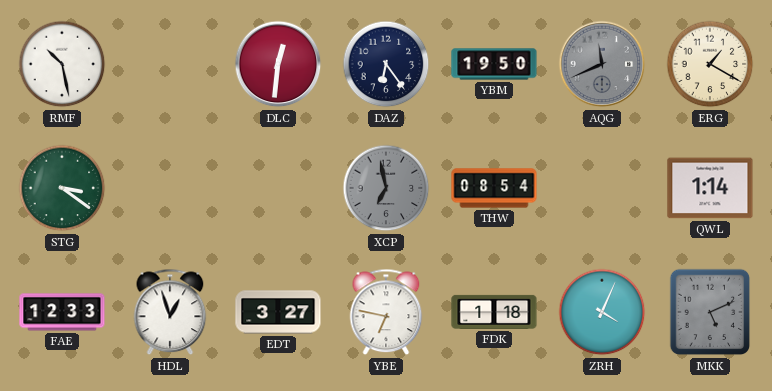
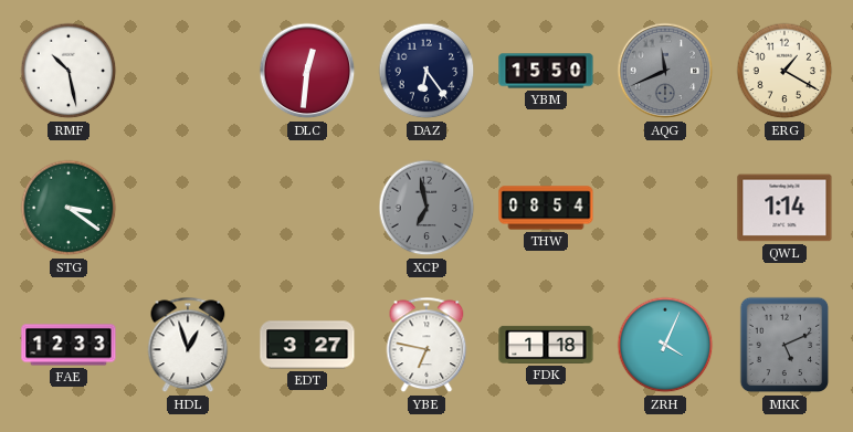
YBM: 19:50 -> 15:50 (546, 71)
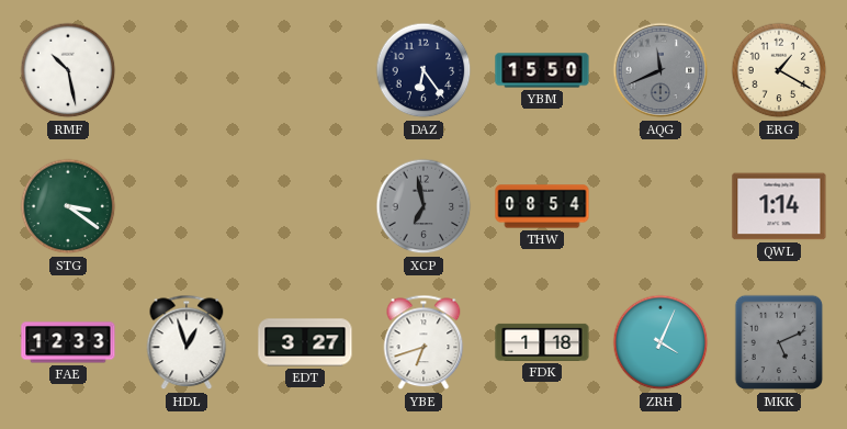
DLC: 12:31 -> none (307, 71)
YBE: 6:47 -> 6:42 (423, 342)
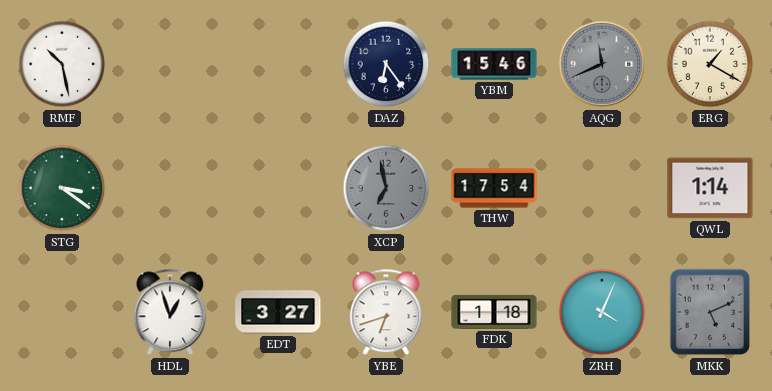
YBM: 15:50 -> 15:46 (494, 64)
THW: 08:54 -> 17:54 (494, 188)
FAE: 12:33 -> none (68, 342)
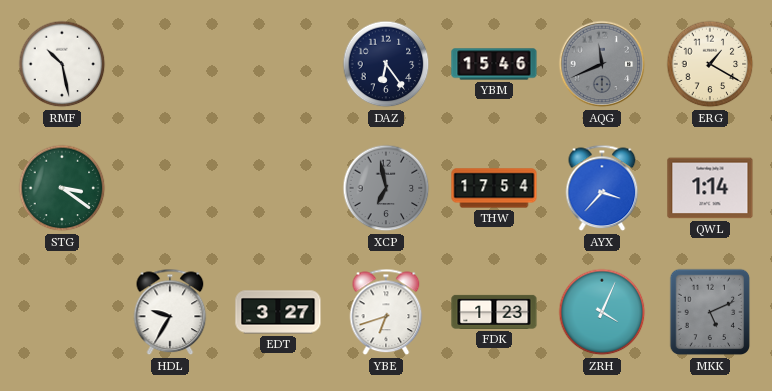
AYX: none -> 3:37 (602, 188)
HDL: 12:57 -> 9:35 (170, 312)
FDK: 1:18 -> 1:23 (494, 312)
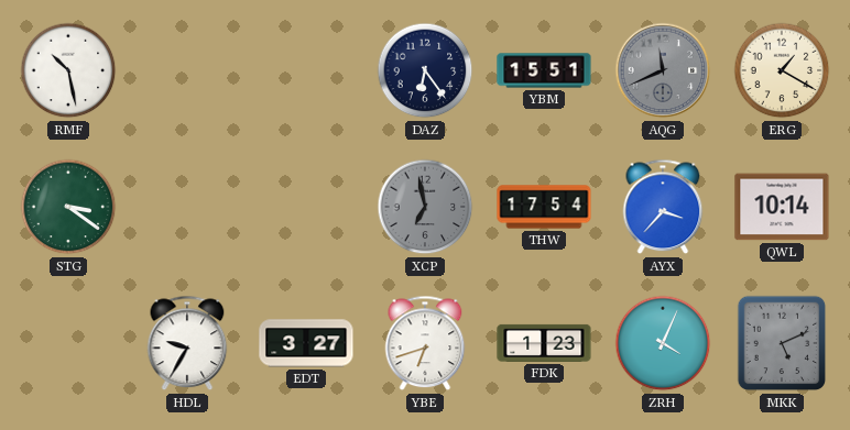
YBM: 15:46 -> 15:51 (544, 70)
QWL: 1:14 -> 10:14 (782, 207)
